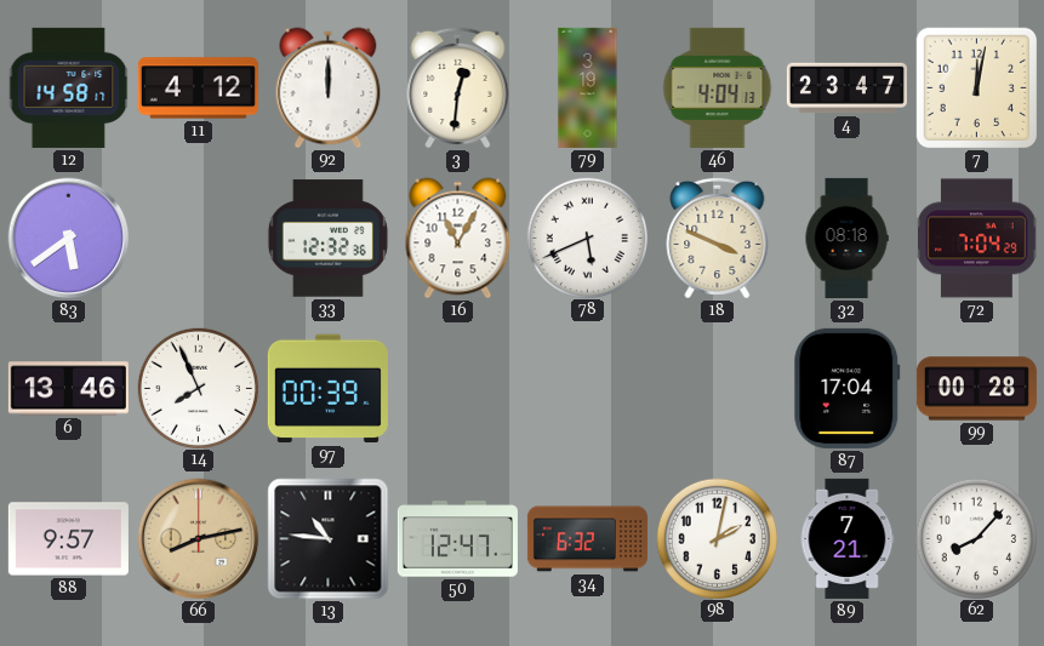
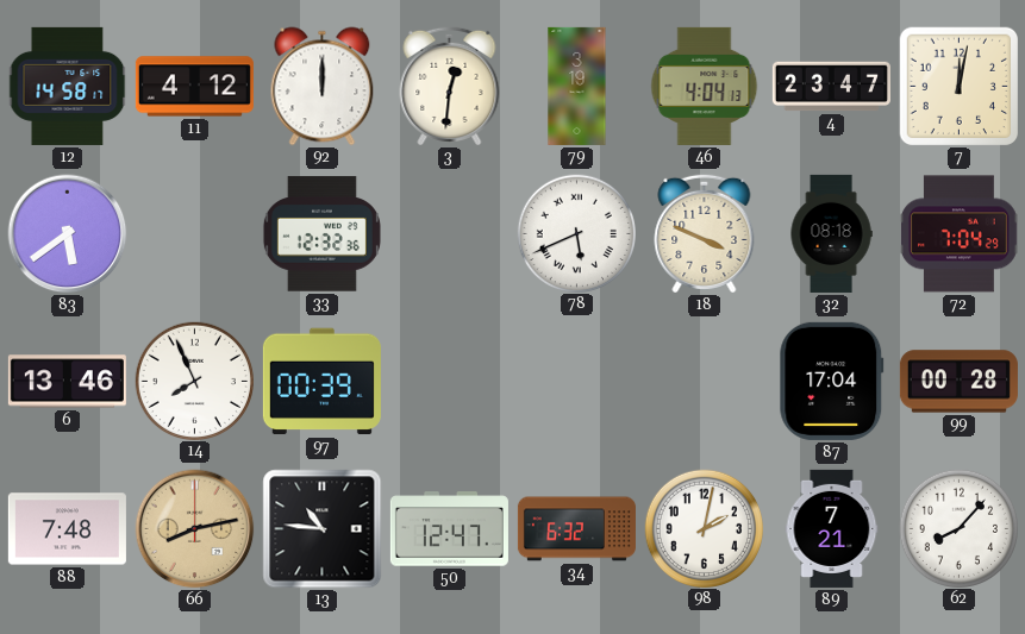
16: 11:05 -> none (458, 239)
88: 9:57 -> 7:48 (67, 529)
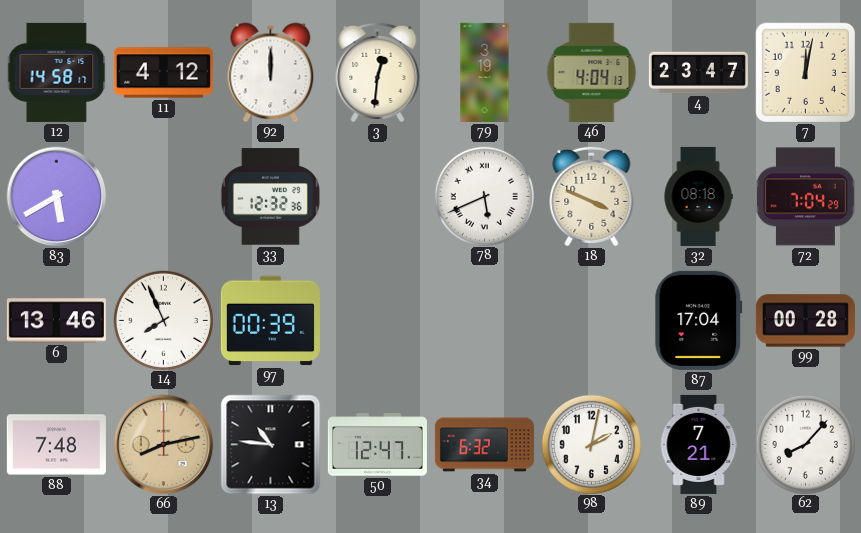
83: 5:39 -> 5:40 (57, 197)
